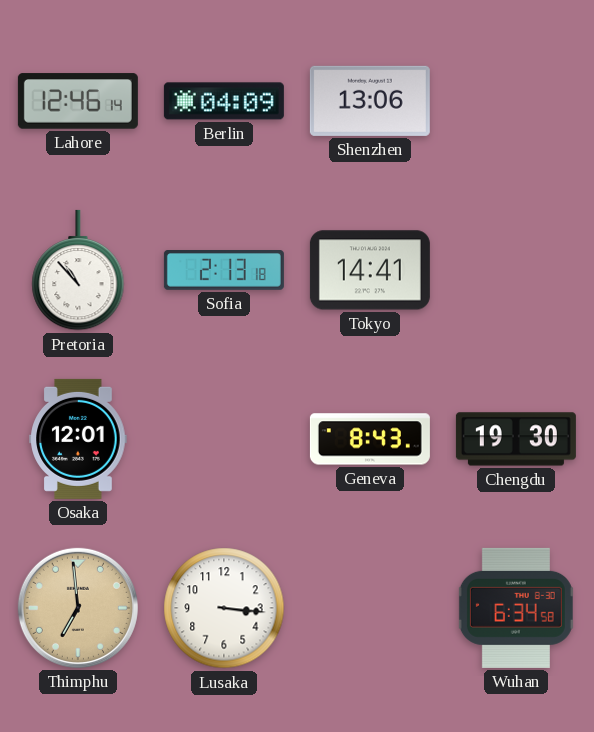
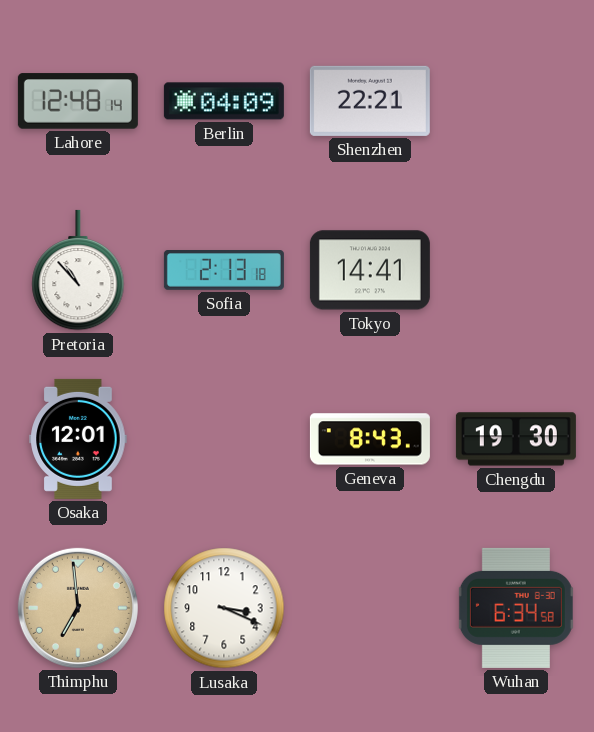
Lahore: 12:46 -> 12:48 (78, 101)
Shenzhen: 13:06 -> 22:21 (370, 101)
Lusaka: 3:16 -> 3:19 (224, 608)
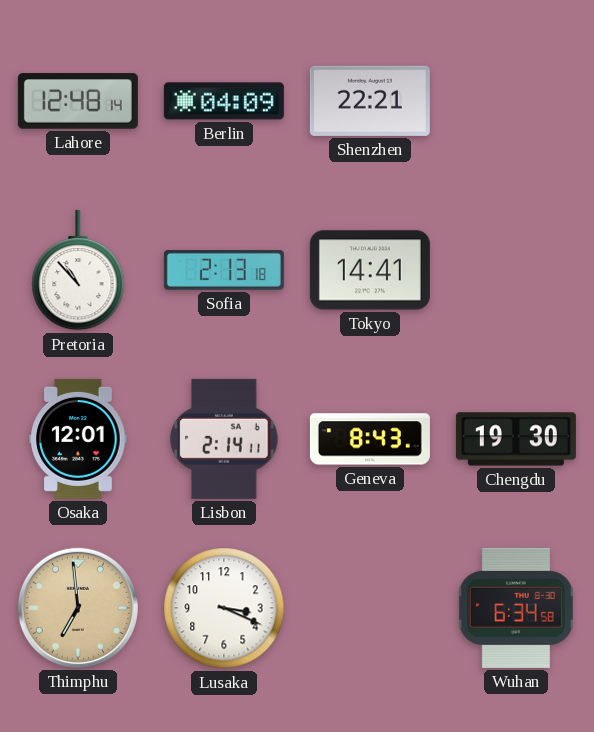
Lisbon: none -> 2:14 (224, 439)
